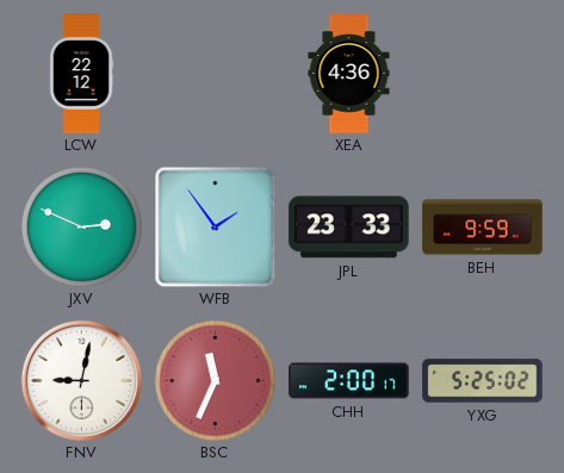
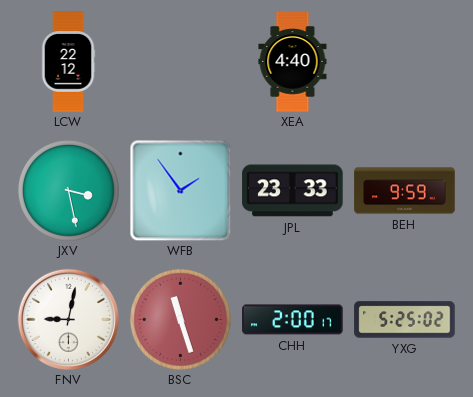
XEA: 4:36 -> 4:40 (293, 62)
JXV: 2:49 -> 3:28 (68, 190)
BSC: 11:34 -> 11:27 (180, 319)
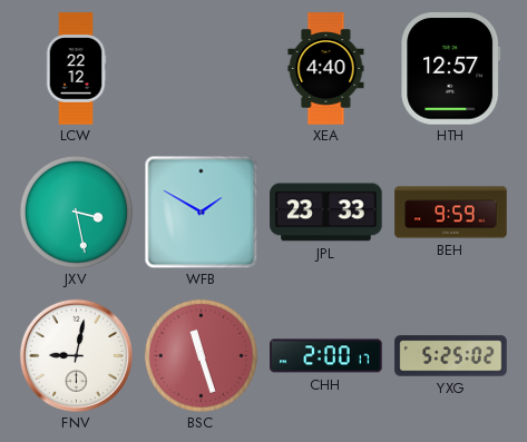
HTH: none -> 12:57 (451, 69)
WFB: 1:54 -> 1:50 (201, 212)
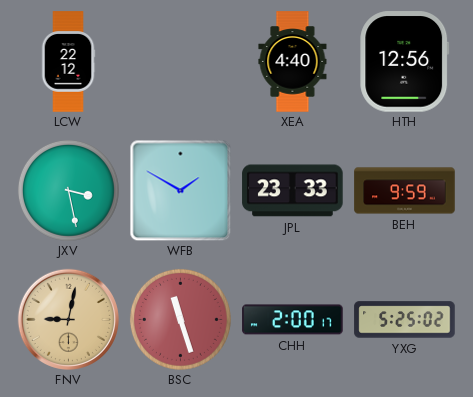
HTH: 12:57 -> 12:56 (405, 62)
FNV dial: white -> champagne (68, 319)
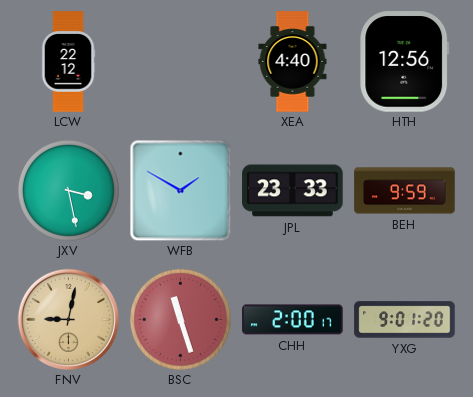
YXG: 5:25 -> 9:01 (405, 320)
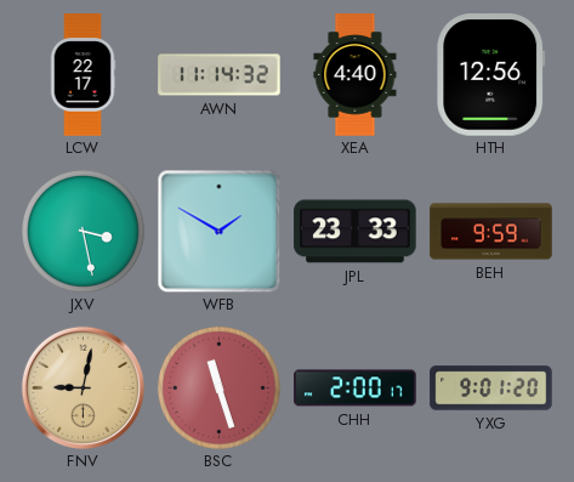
LCW: 22:12 -> 22:17 (83, 75)
AWN: none -> 11:14 (220, 75)
